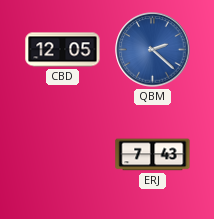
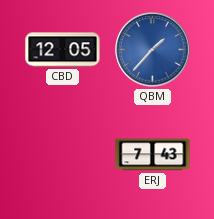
QBM: 2:22 -> 1:37 (153, 50)
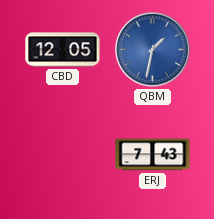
QBM: 1:37 -> 1:32 (153, 50)
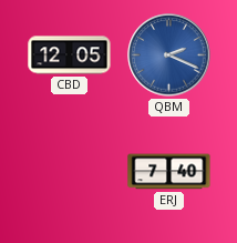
QBM: 1:32 -> 2:19 (169, 55)
ERJ: 7:43 -> 7:40 (169, 172)
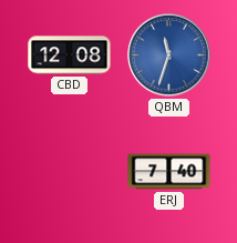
CBD: 12:05 -> 12:08 (70, 55)
QBM: 2:19 -> 11:33 (169, 55)
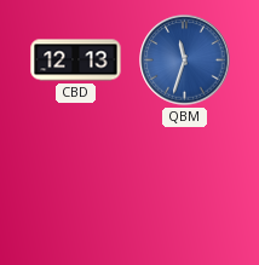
CBD: 12:08 -> 12:13 (76, 61)
ERJ: 7:40 -> none (169, 172)
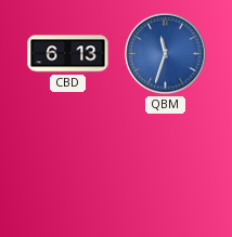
CBD: 12:13 -> 6:13 (68, 54)
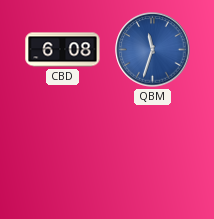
CBD: 6:13 -> 6:08 (63, 50)
